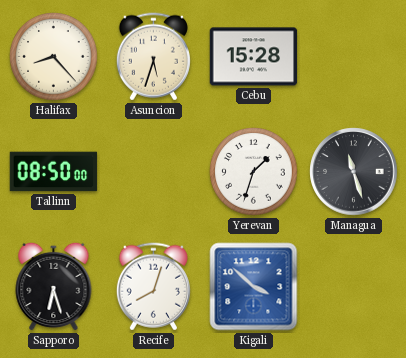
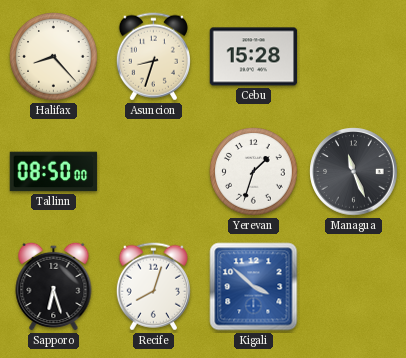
Asuncion: 5:33 -> 8:33 (153, 57)
Managua: 11:27 -> 11:26 (354, 172)
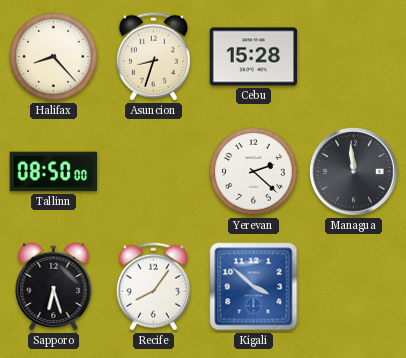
Yerevan: 1:33 -> 2:22 (254, 172)
Managua: 11:26 -> 11:59 (354, 172)
Recife: 8:03 -> 8:06 (153, 287)
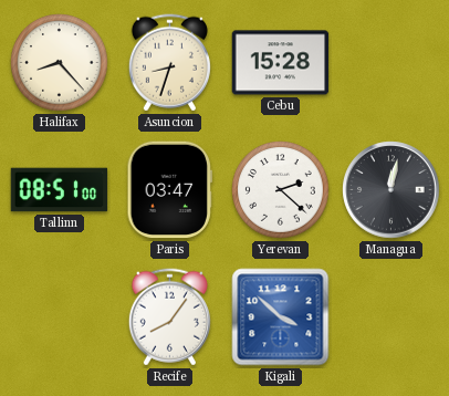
Tallinn: 08:50 -> 08:51 (60, 190)
Paris: none -> 03:47 (169, 190)
Managua: 11:59 -> 12:02 (391, 190)
Sapporo: 6:27 -> none (54, 286)
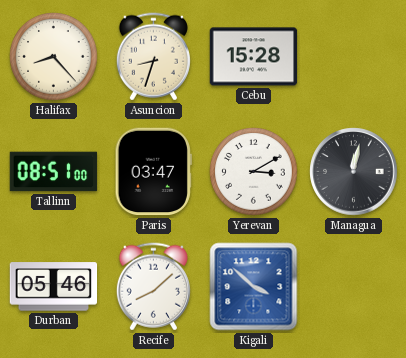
Yerevan: 2:22 -> 3:10 (254, 172)
Durban: none -> 05:46 (54, 287)
Recife: 8:06 -> 8:08 (153, 287)
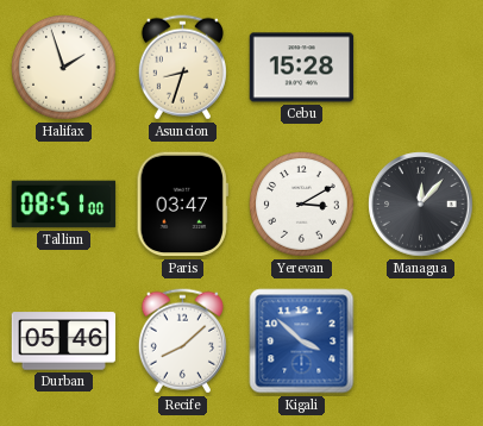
Halifax: 8:23 -> 1:57 (64, 68)
Managua: 12:02 -> 12:07 (421, 205)
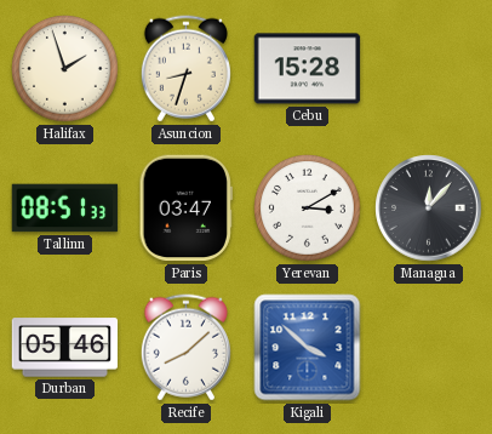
Tallinn: 08:51:00 -> 08:51:33 (65, 209)
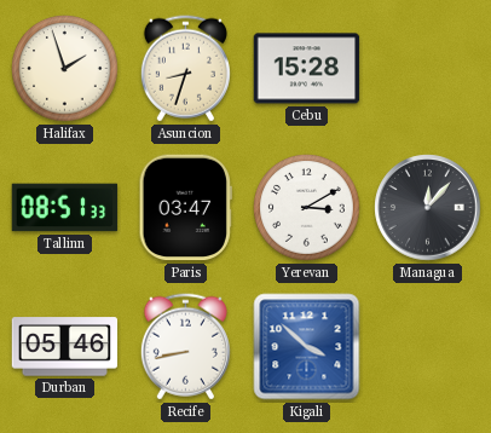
Recife: 8:08 -> 8:43 (185, 347)
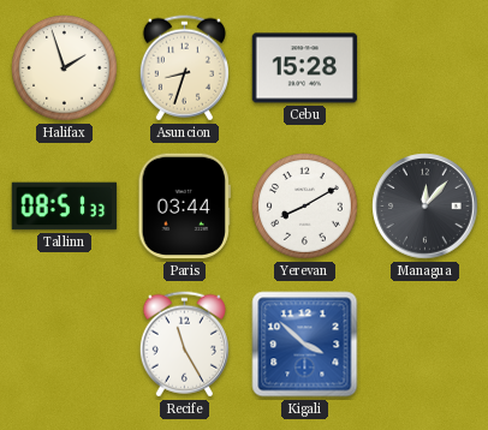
Paris: 03:47 -> 03:44 (184, 207)
Yerevan: 3:10 -> 8:10 (305, 207)
Durban: 05:46 -> none (65, 347)
Recife: 8:43 -> 11:25 (184, 345)
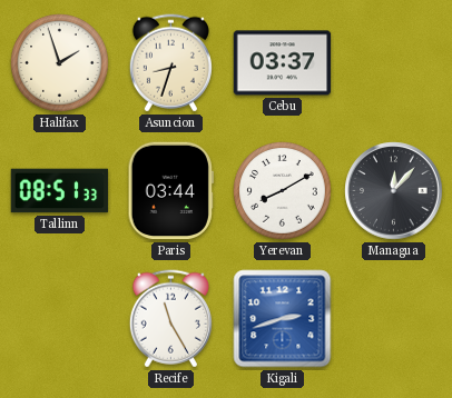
Cebu: 15:28 -> 03:37 (283, 63)
Kigali: 3:52 -> 2:42 (283, 319)
